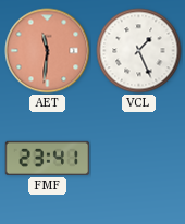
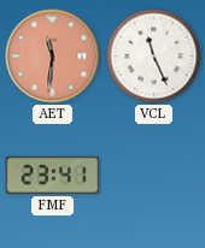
VCL: 1:26 -> 11:26 (154, 57)
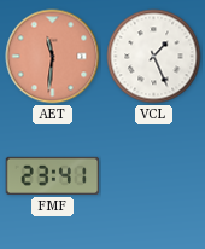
VCL: 11:26 -> 1:26 (154, 57)
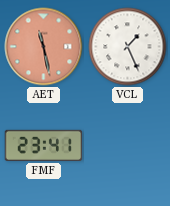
AET: 11:31 -> 11:28 (44, 47)
